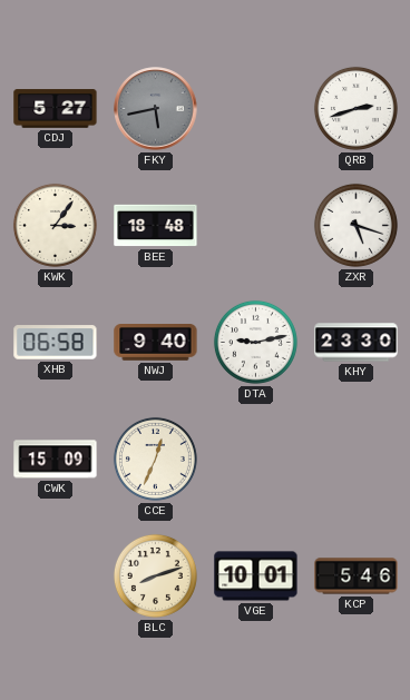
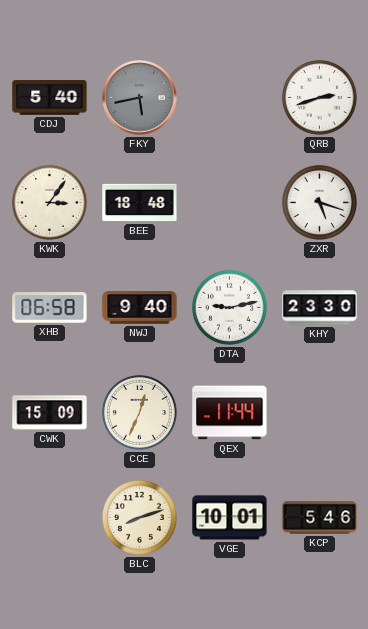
CDJ: 5:27 -> 5:40 (50, 98)
QEX: none -> 11:44 (230, 413)
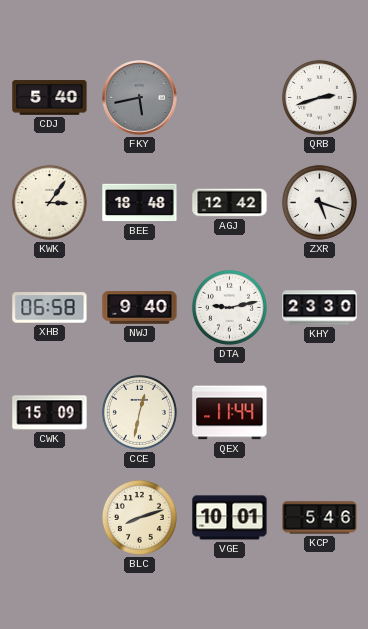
AGJ: none -> 12:42 (230, 203)
CCE: 12:34 -> 12:32 (139, 412)
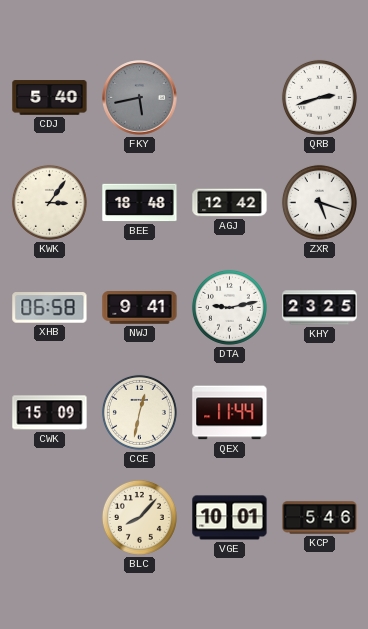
NWJ: 9:40 -> 9:41 (140, 308)
KHY: 23:30 -> 23:25 (320, 308)
BLC: 8:12 -> 8:07 (139, 517)
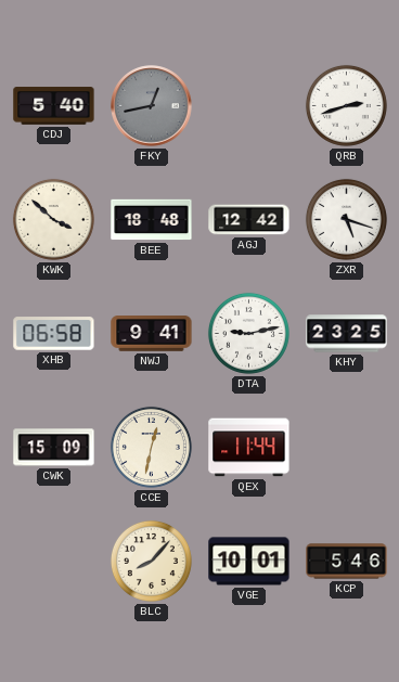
FKY: 5:43 -> 12:43 (152, 106)
KWK: 3:06 -> 3:52 (53, 219)
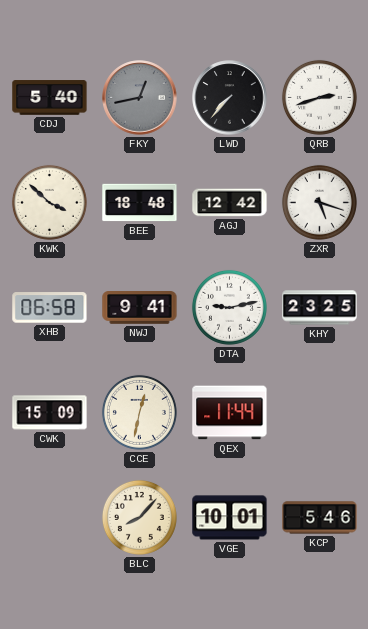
LWD: none -> 7:37 (230, 98)
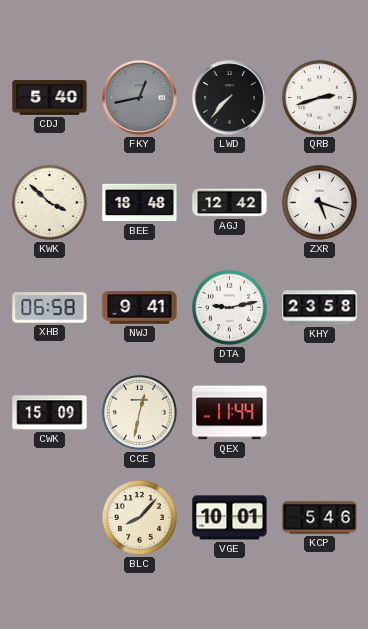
KHY: 23:25 -> 23:58 (320, 308)
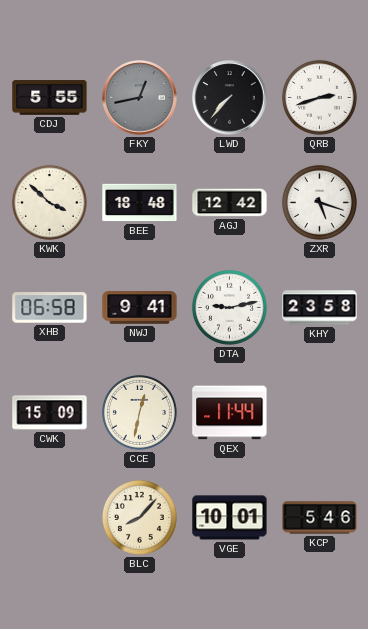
CDJ: 5:40 -> 5:55 (50, 98)
